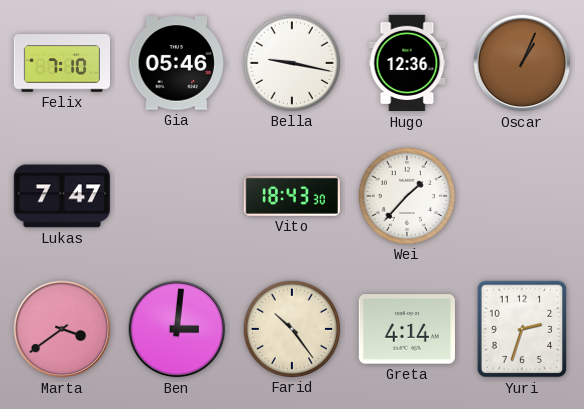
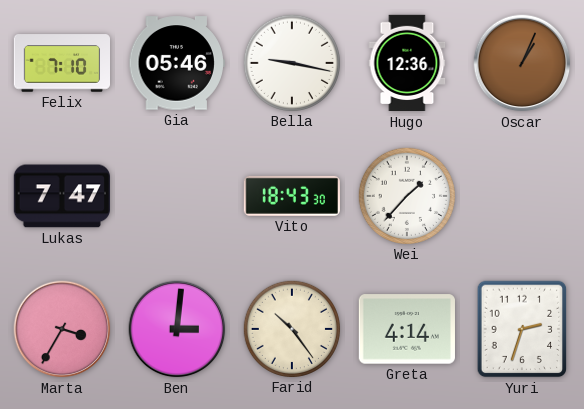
Marta: 3:39 -> 3:35 (62, 329)
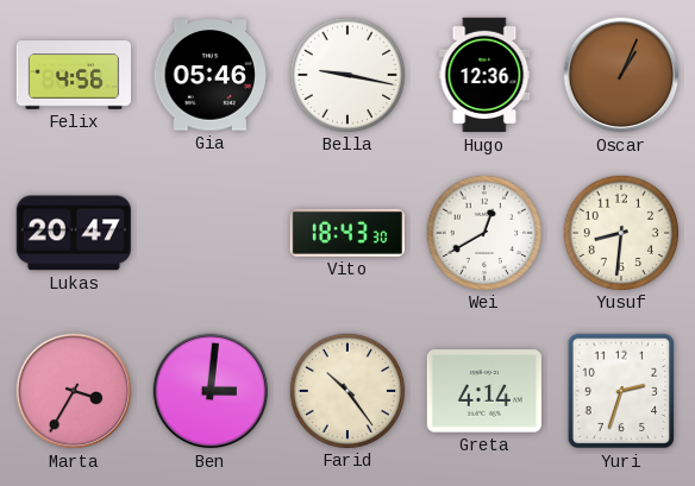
Felix: 7:10 -> 4:56 (74, 75)
Lukas: 7:47 -> 20:47 (74, 233)
Wei: 1:37 -> 12:40 (483, 232)
Yusuf: none -> 8:31 (620, 232)
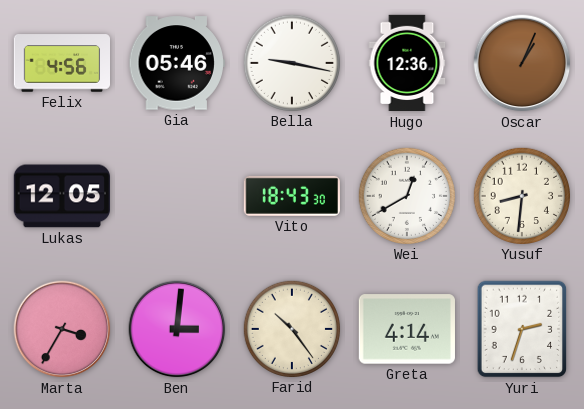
Lukas: 20:47 -> 12:05 (62, 196)
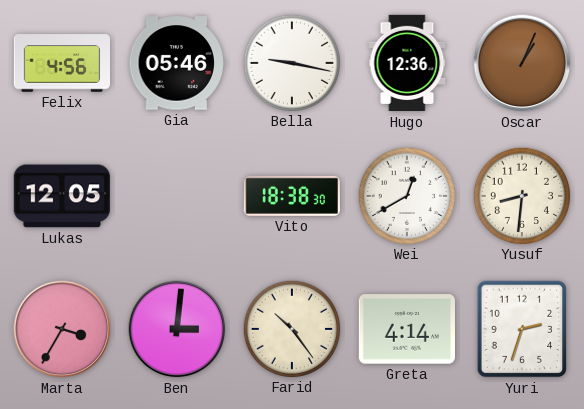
Vito: 18:43 -> 18:38 (292, 196)
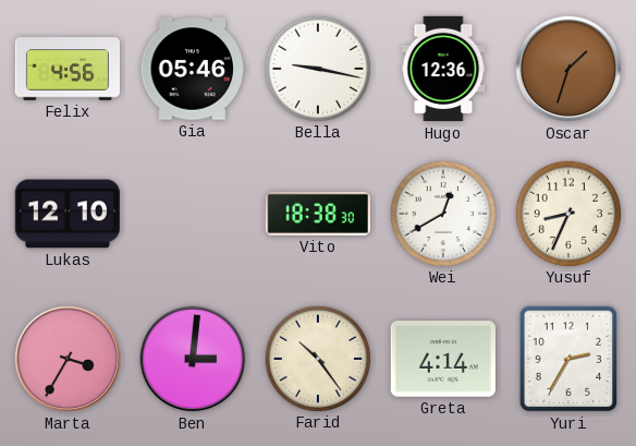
Oscar: 1:04 -> 1:33 (568, 69)
Lukas: 12:05 -> 12:10 (68, 214)
Yusuf: 8:31 -> 8:34 (567, 213)
Yuri: 2:33 -> 2:35 (568, 359)
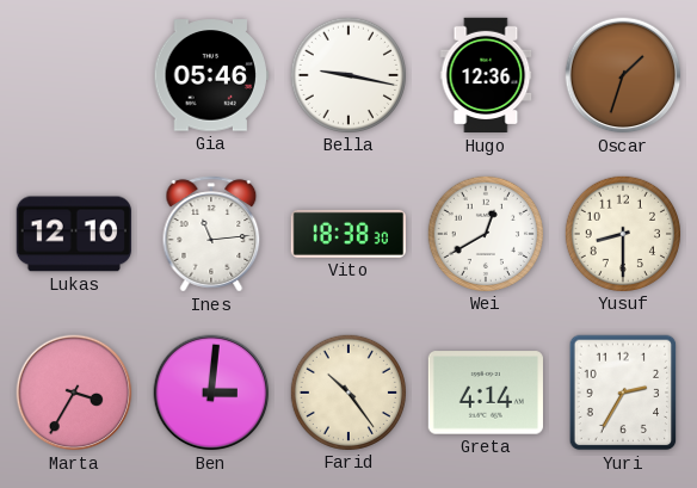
Felix: 4:56 -> none (68, 69)
Ines: none -> 11:14 (211, 234)
Yusuf: 8:34 -> 8:30 (622, 233)
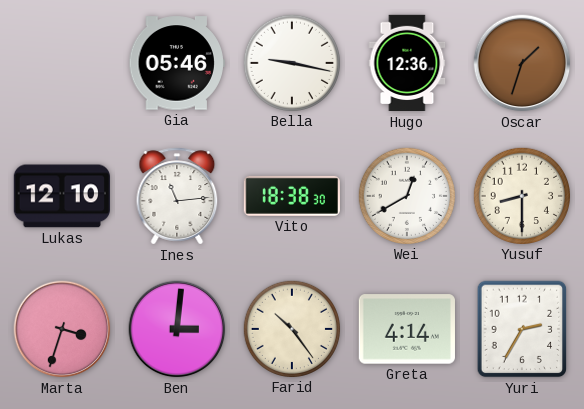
Marta: 3:35 -> 3:33 (62, 329)
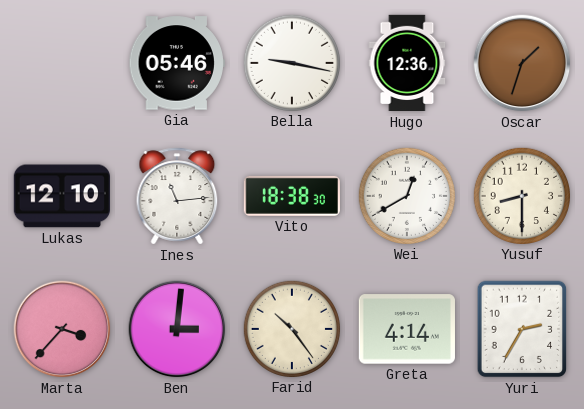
Marta: 3:33 -> 3:37 (62, 329)
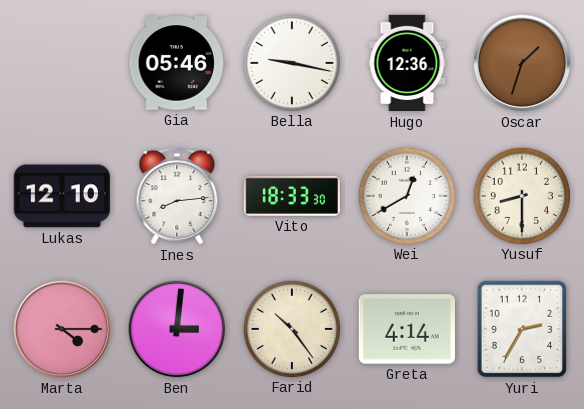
Ines: 11:14 -> 8:14 (177, 196)
Vito: 18:38 -> 18:33 (292, 196)
Marta: 3:37 -> 4:15 (62, 329)
